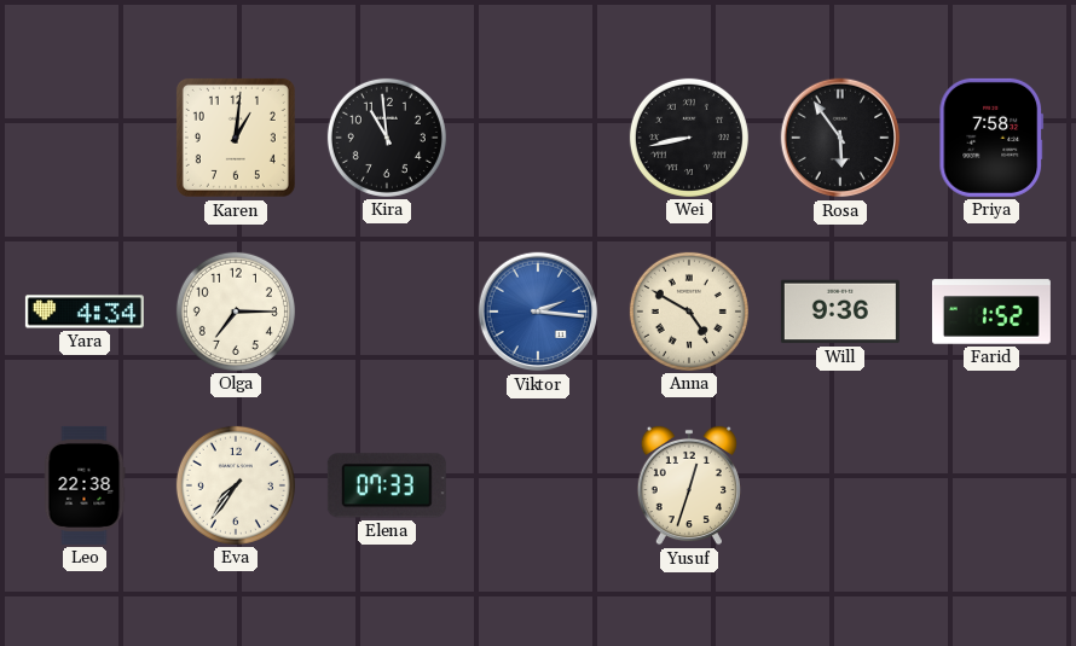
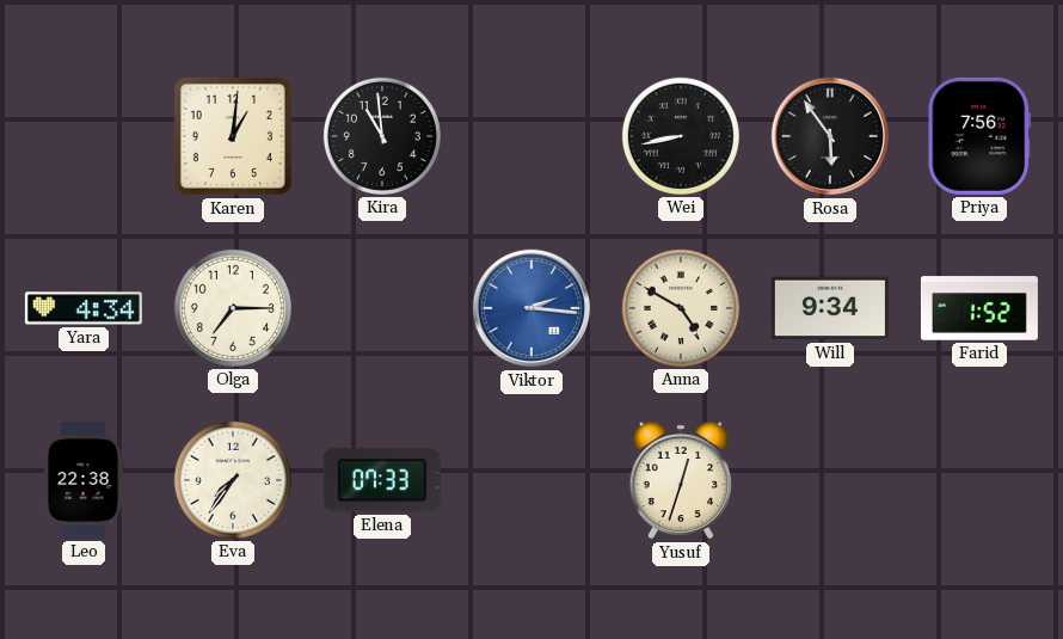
Priya: 7:58 -> 7:56 (979, 136)
Will: 9:36 -> 9:34 (830, 308)
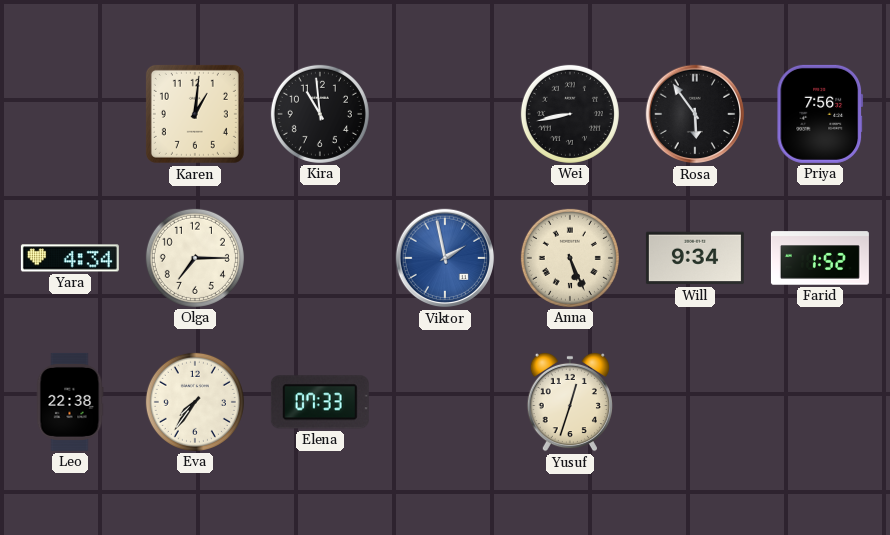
Viktor: 2:16 -> 1:58 (445, 258)
Anna: 4:50 -> 5:26 (570, 258)
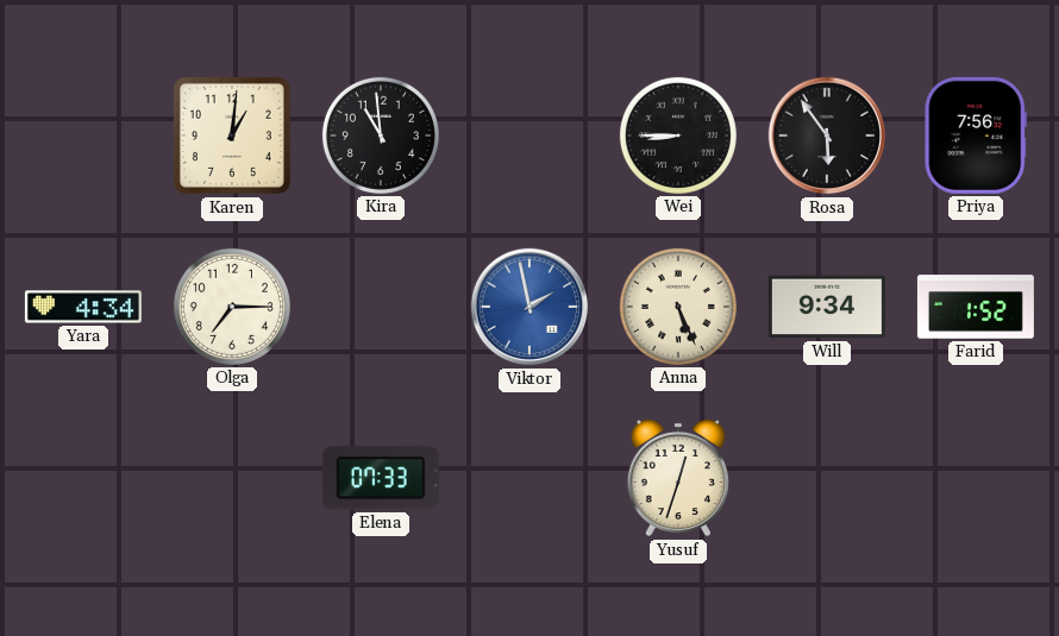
Wei: 8:43 -> 8:45 (678, 136)
Leo: 22:38 -> none (70, 402)
Eva: 7:36 -> none (195, 402)
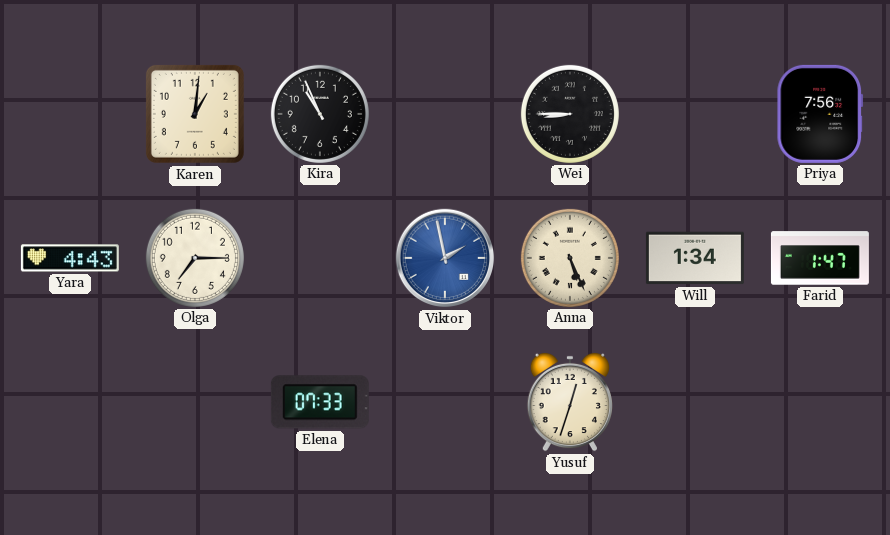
Kira: 10:59 -> 10:56 (320, 114)
Rosa: 5:54 -> none (827, 136)
Yara: 4:34 -> 4:43 (70, 258)
Will: 9:34 -> 1:34 (695, 258)
Farid: 1:52 -> 1:47 (820, 258)
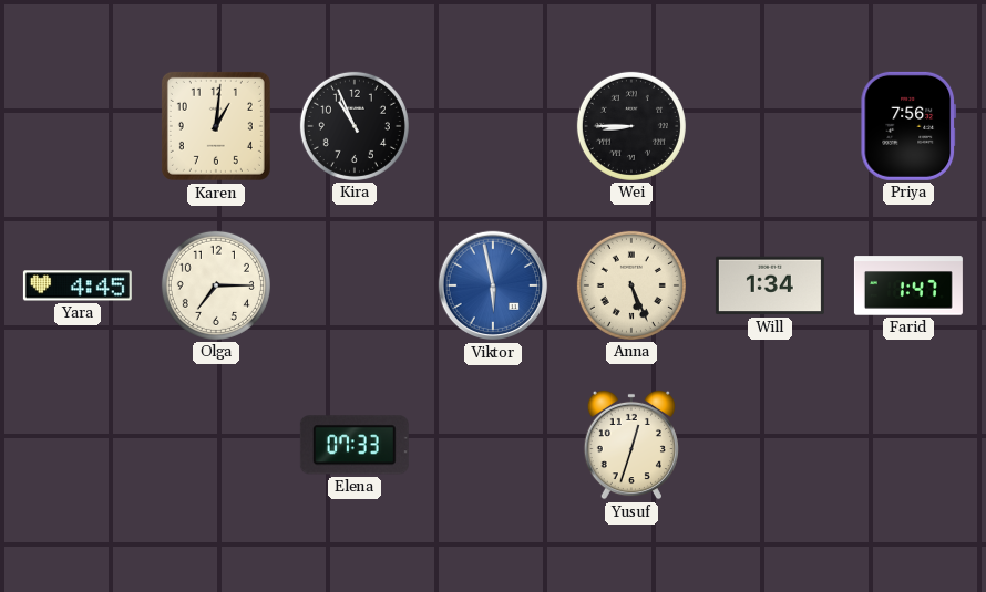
Yara: 4:43 -> 4:45 (78, 285)
Viktor: 1:58 -> 5:58 (493, 285)
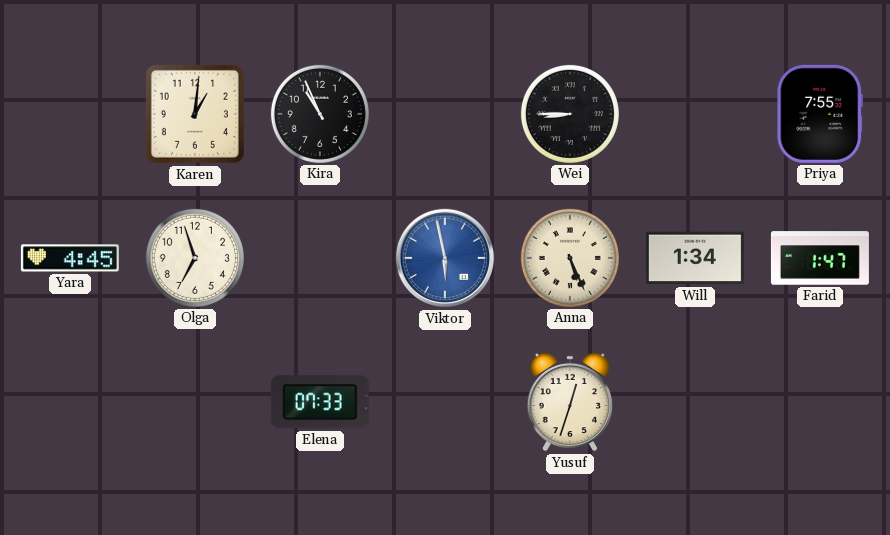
Priya: 7:56 -> 7:55 (820, 114)
Olga: 7:15 -> 6:57 (195, 258)
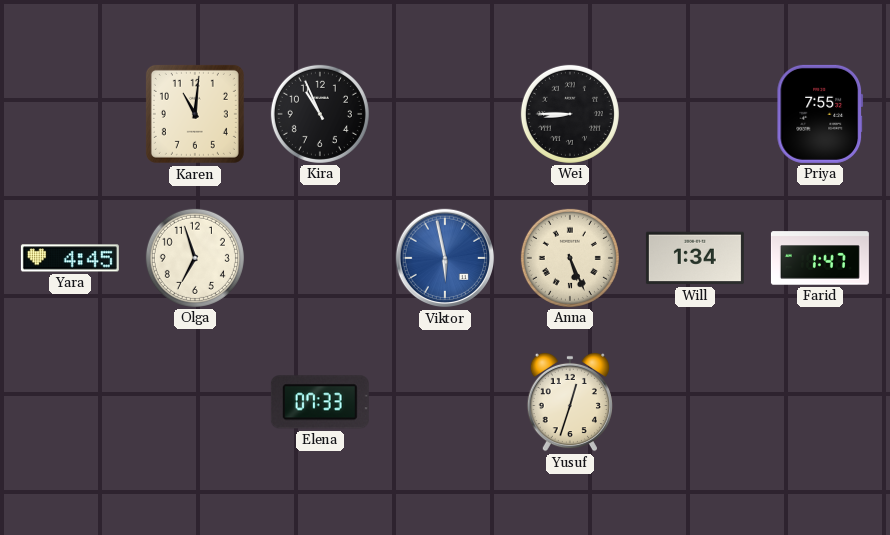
Karen: 1:01 -> 11:01 (195, 114)
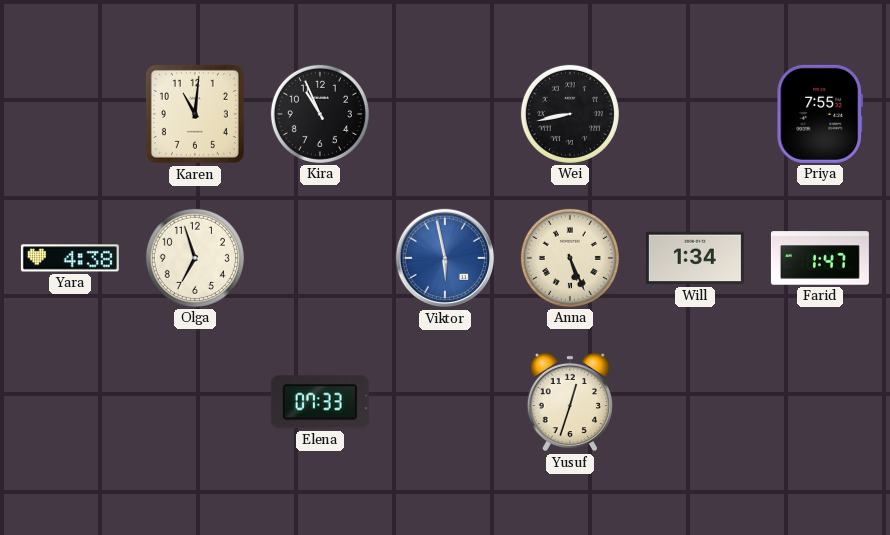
Wei: 8:45 -> 8:43 (570, 114)
Yara: 4:45 -> 4:38 (70, 258)
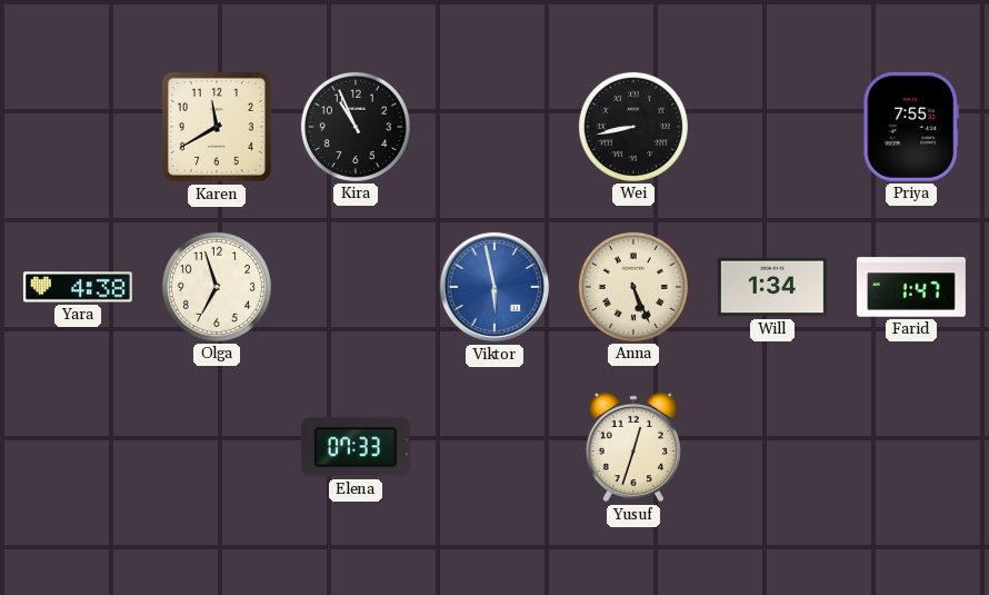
Karen: 11:01 -> 11:40 (217, 127)
